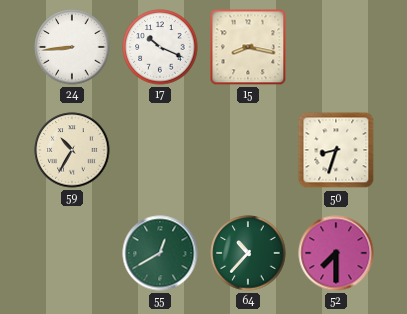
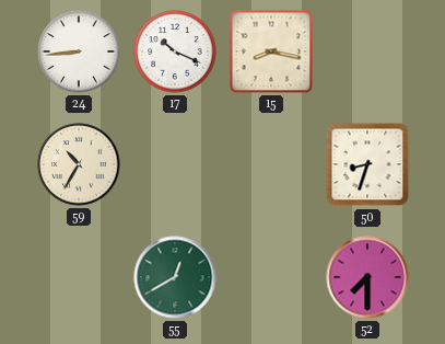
64: 10:37 -> none (248, 253)
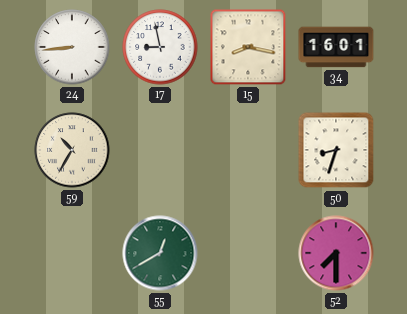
17: 10:19 -> 8:58 (160, 47)
34: none -> 16:01 (336, 47)
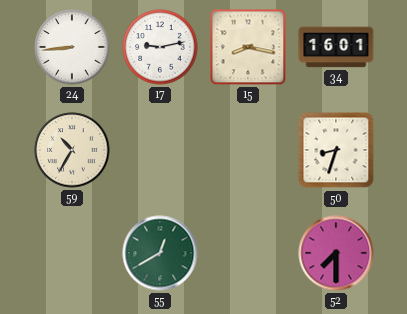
17: 8:58 -> 9:13 (160, 47)
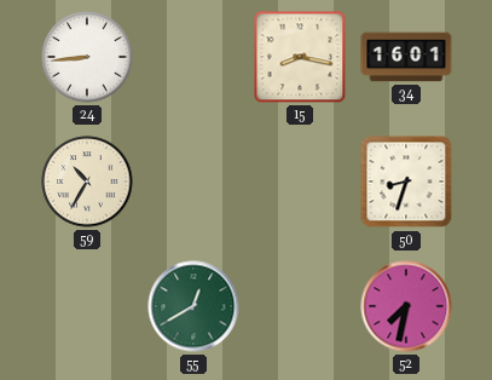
17: 9:13 -> none (160, 47)
52: 7:30 -> 7:32 (406, 306)
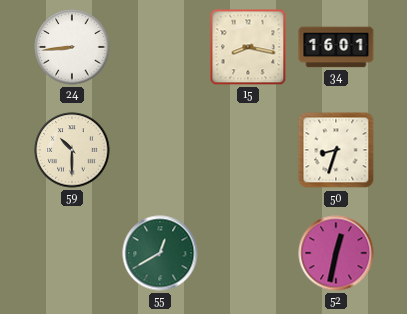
59: 10:35 -> 10:30 (72, 150)
52: 7:32 -> 12:32 (336, 253)
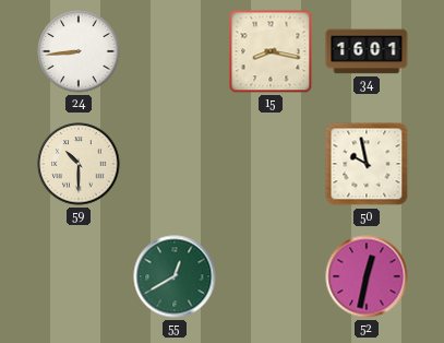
50: 8:33 -> 9:58 (367, 164)
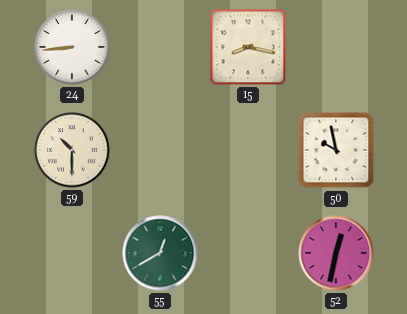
34: 16:01 -> none (367, 51)
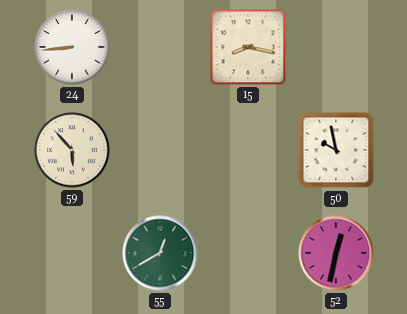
59: 10:30 -> 5:53 (72, 150)
